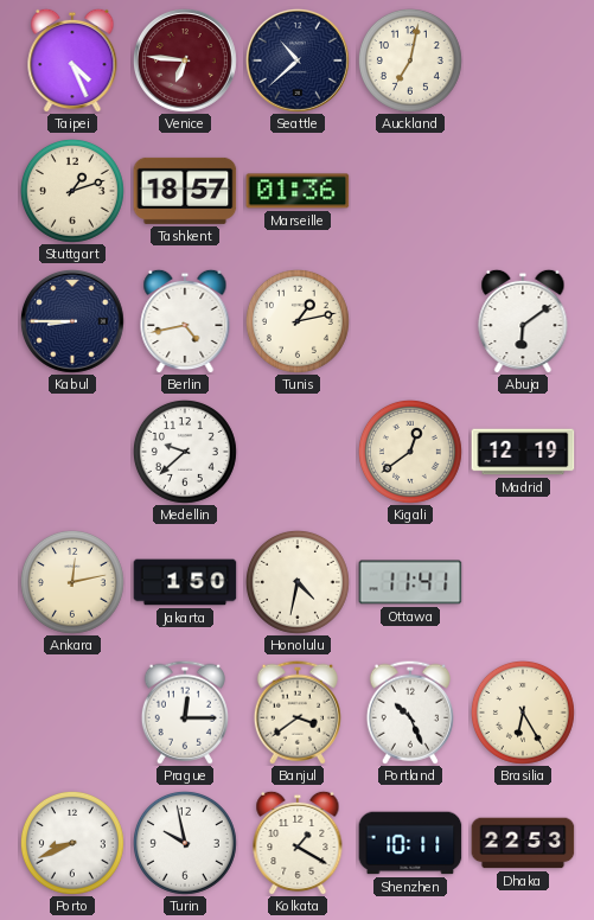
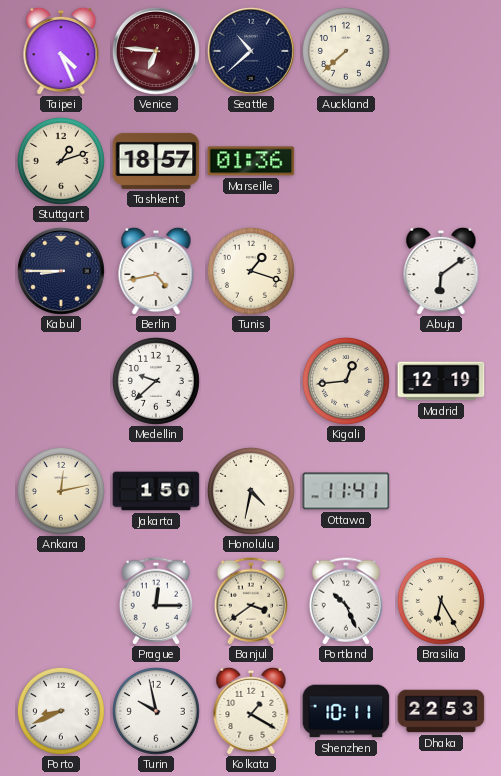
Auckland: 7:02 -> 7:38 (346, 51)
Tunis: 1:13 -> 1:18 (251, 271)
Kigali: 12:39 -> 12:44 (346, 381)
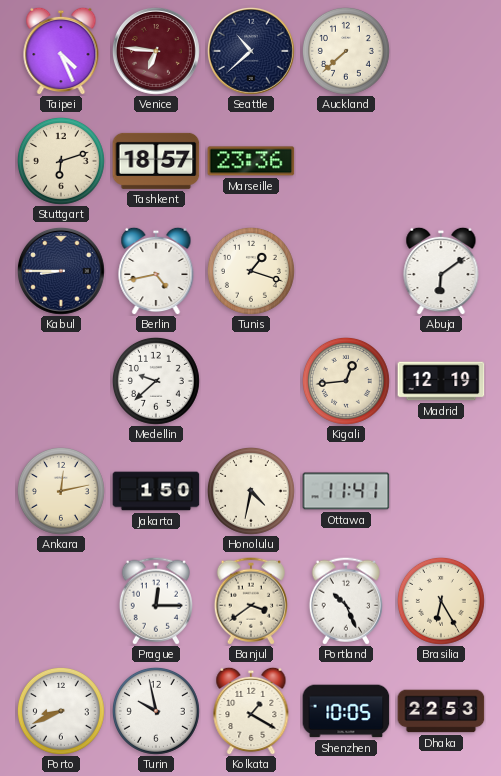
Stuttgart: 1:12 -> 6:12 (61, 161)
Marseille: 01:36 -> 23:36 (251, 161)
Shenzhen: 10:11 -> 10:05 (346, 711)
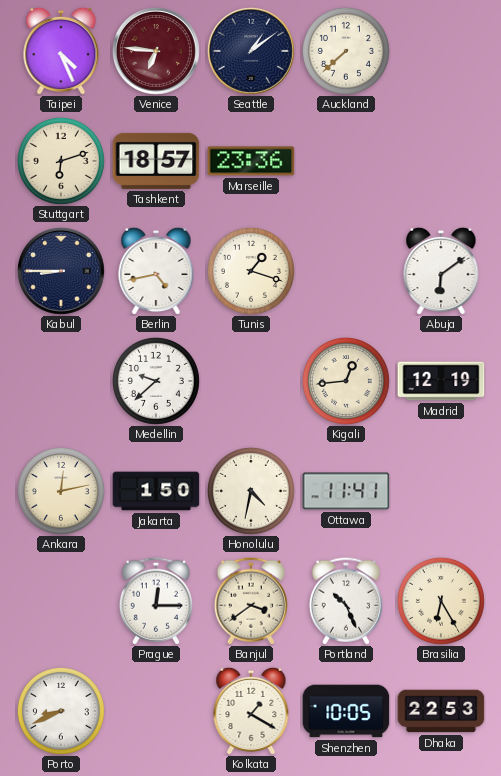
Seattle: 10:38 -> 1:09 (251, 51)
Turin: 9:58 -> none (156, 711)
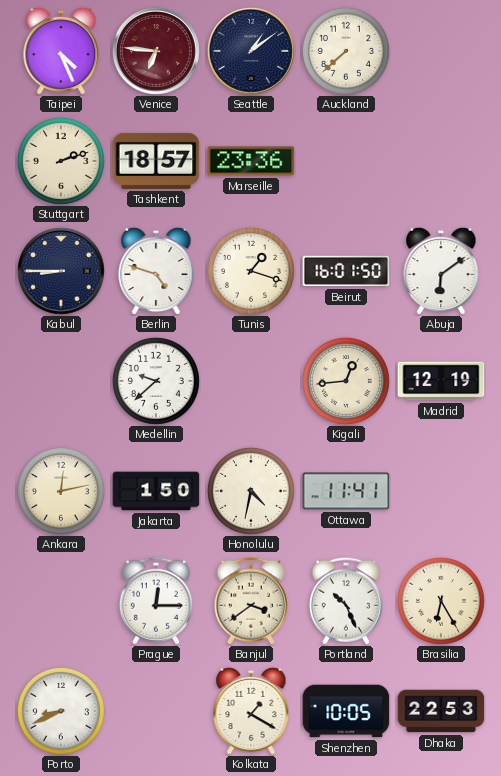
Stuttgart: 6:12 -> 2:12 (61, 161)
Berlin: 4:43 -> 4:48 (156, 271)
Beirut: none -> 16:01 (346, 271)
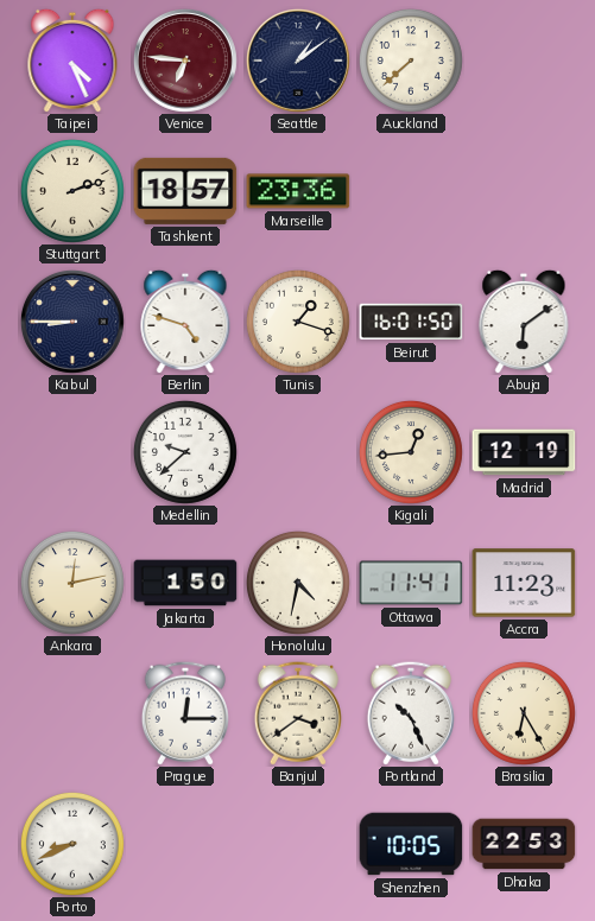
Accra: none -> 11:23 (524, 583)
Kolkata: 1:20 -> none (251, 711)
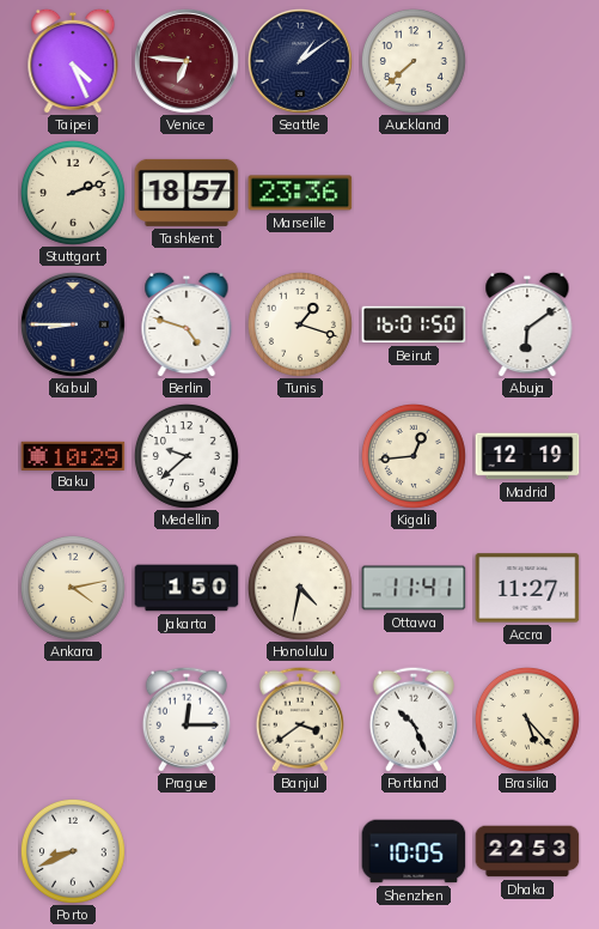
Baku: none -> 10:29 (73, 455)
Ankara: 12:13 -> 4:13 (73, 588)
Accra: 11:23 -> 11:27 (527, 588)
Brasilia: 6:25 -> 5:23 (527, 719)
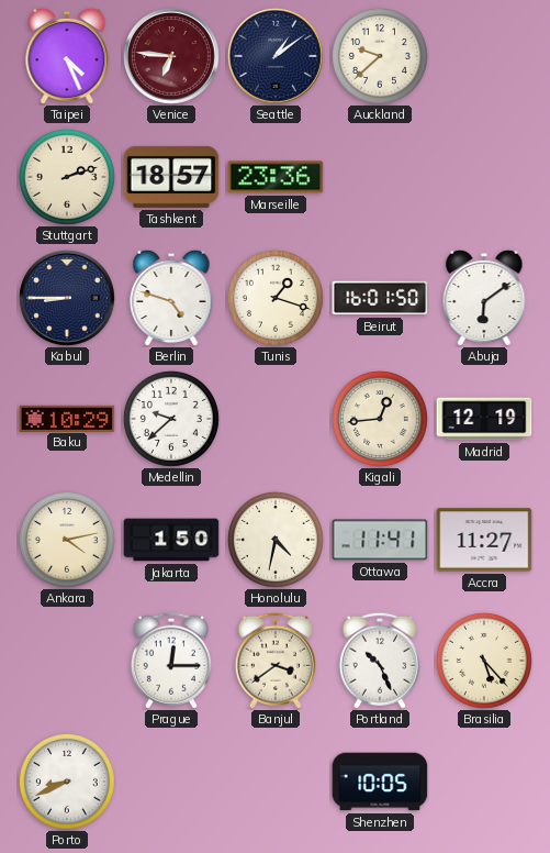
Auckland: 7:38 -> 9:38 (380, 56)
Dhaka: 22:53 -> none (527, 851)
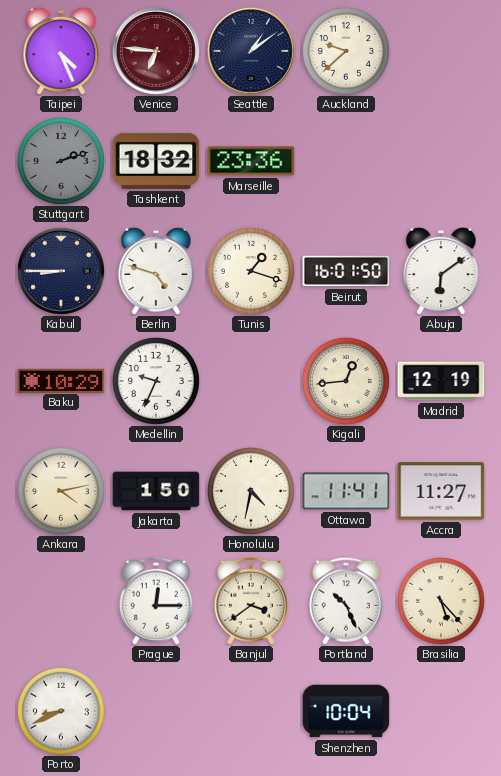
Stuttgart dial: cream -> grey (61, 161)
Tashkent: 18:57 -> 18:32 (156, 161)
Medellin: 9:38 -> 9:34 (156, 381)
Shenzhen: 10:05 -> 10:04 (346, 711)
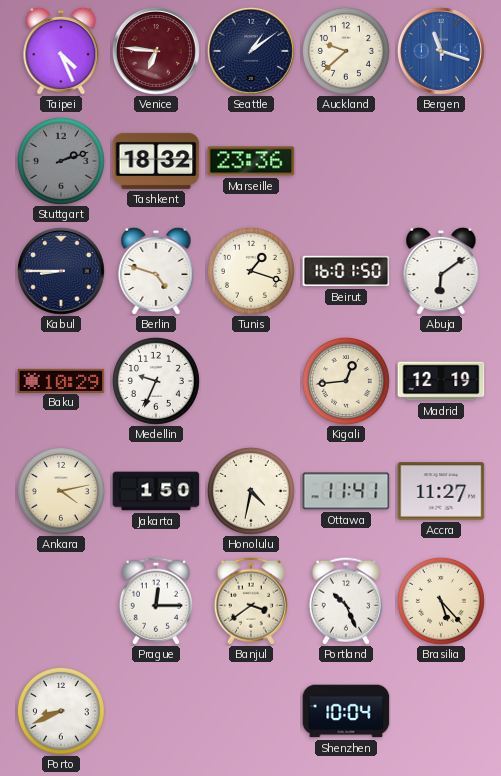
Bergen: none -> 11:18 (441, 51)
